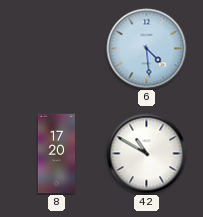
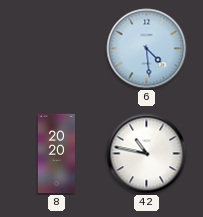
8: 17:20 -> 20:20 (56, 154)
42: 10:50 -> 10:47 (147, 154)
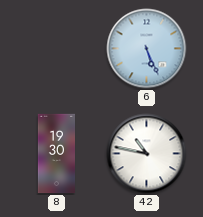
6: 4:29 -> 5:26 (147, 49)
8: 20:20 -> 19:30 (56, 154)
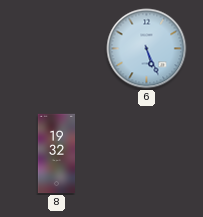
8: 19:30 -> 19:32 (56, 154)
42: 10:47 -> none (147, 154)
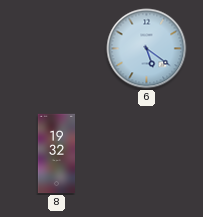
6: 5:26 -> 5:21 (147, 49)
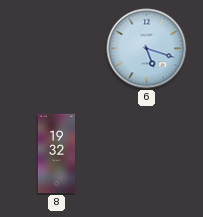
6: 5:21 -> 5:18 (147, 49)
